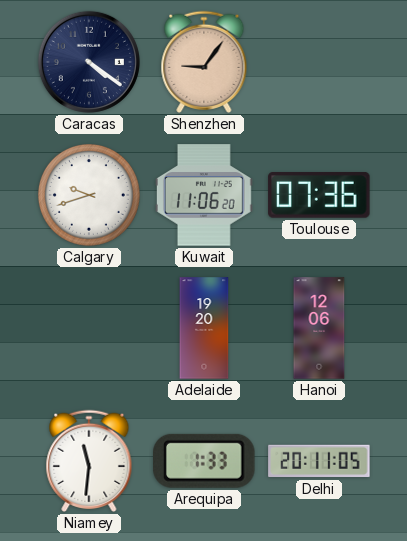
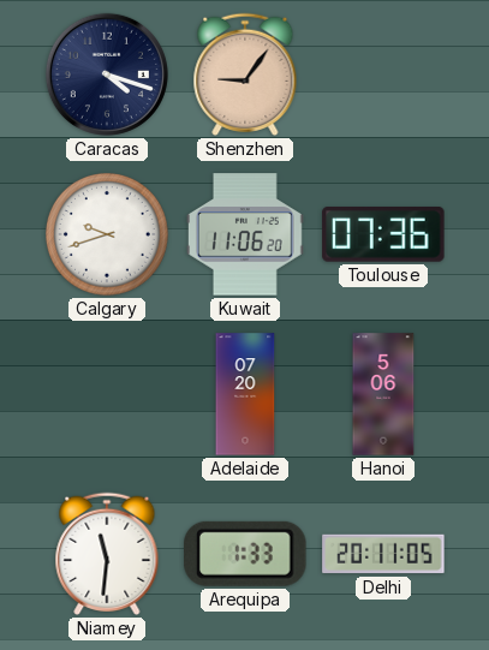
Caracas: 4:21 -> 4:18 (107, 74)
Adelaide: 19:20 -> 07:20 (245, 394)
Hanoi: 12:06 -> 5:06 (383, 394)
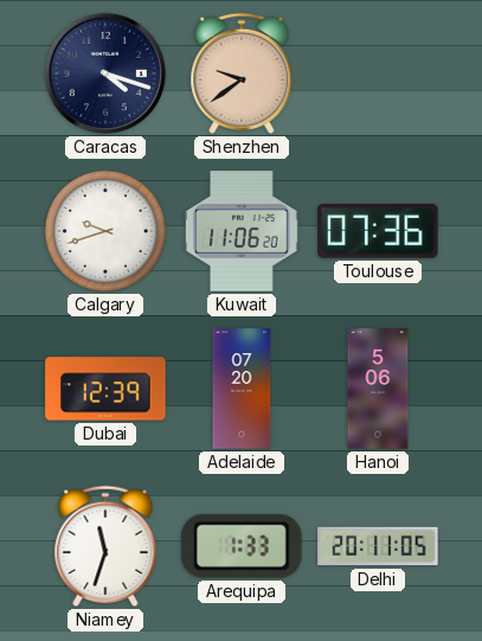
Shenzhen: 9:06 -> 9:39 (242, 73)
Dubai: none -> 12:39 (105, 389)
Niamey: 11:31 -> 11:33 (105, 546)
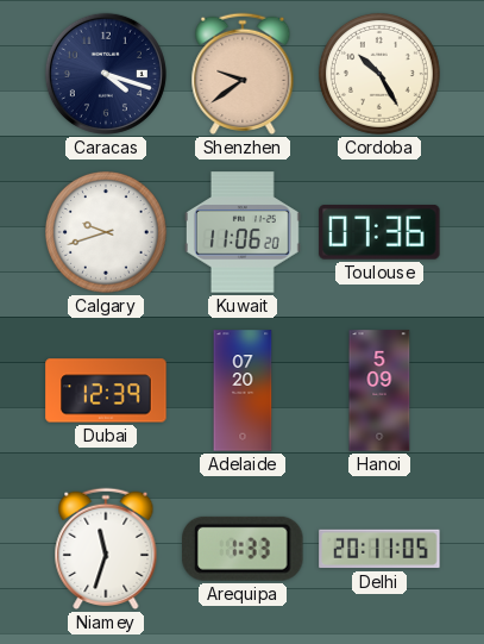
Cordoba: none -> 10:25 (379, 74)
Hanoi: 5:06 -> 5:09 (379, 390)
